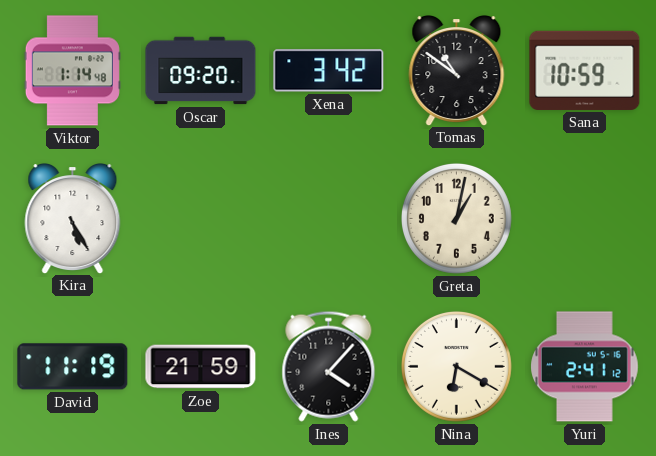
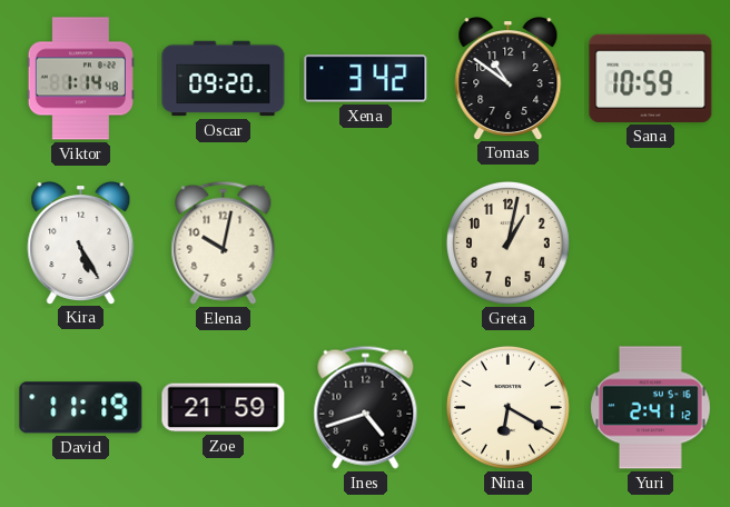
Elena: none -> 10:02 (224, 242)
Ines: 4:07 -> 4:42 (366, 407)
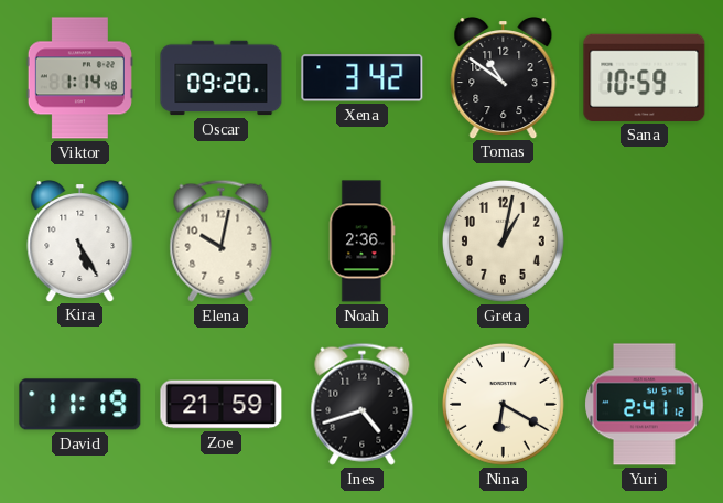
Noah: none -> 2:36 (361, 242)
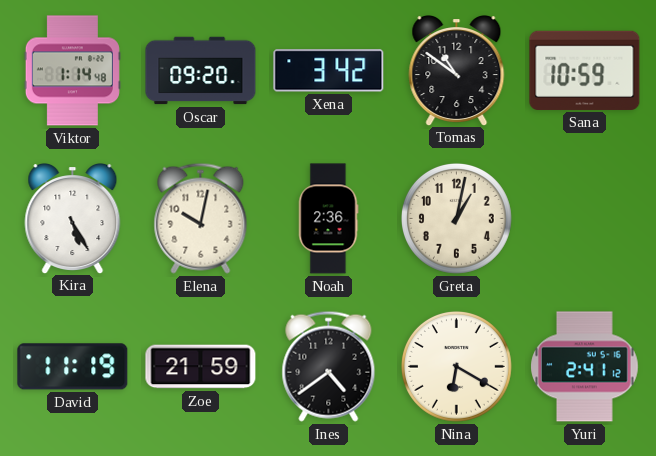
Ines: 4:42 -> 4:39 (329, 366)
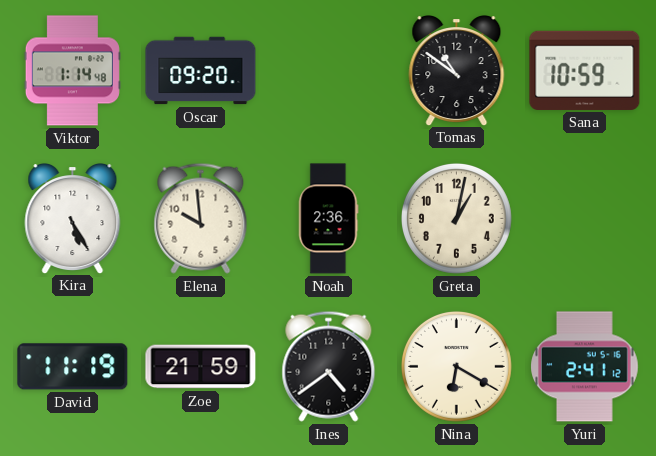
Xena: 3:42 -> none (329, 71)
Elena: 10:02 -> 9:59 (201, 218)
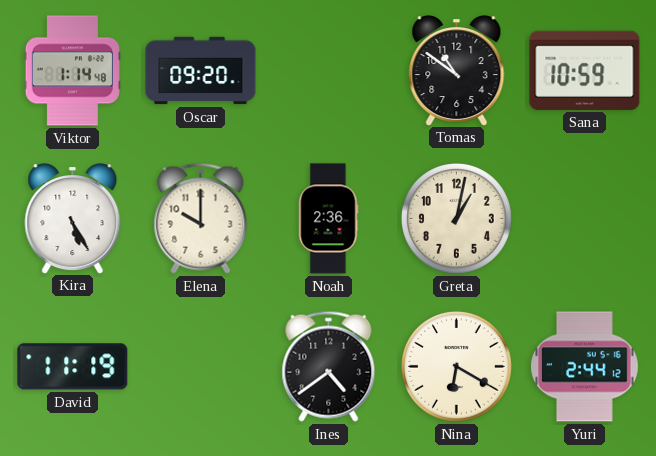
Elena: 9:59 -> 10:00 (201, 218)
Zoe: 21:59 -> none (201, 367)
Yuri: 2:41 -> 2:44 (585, 367)
